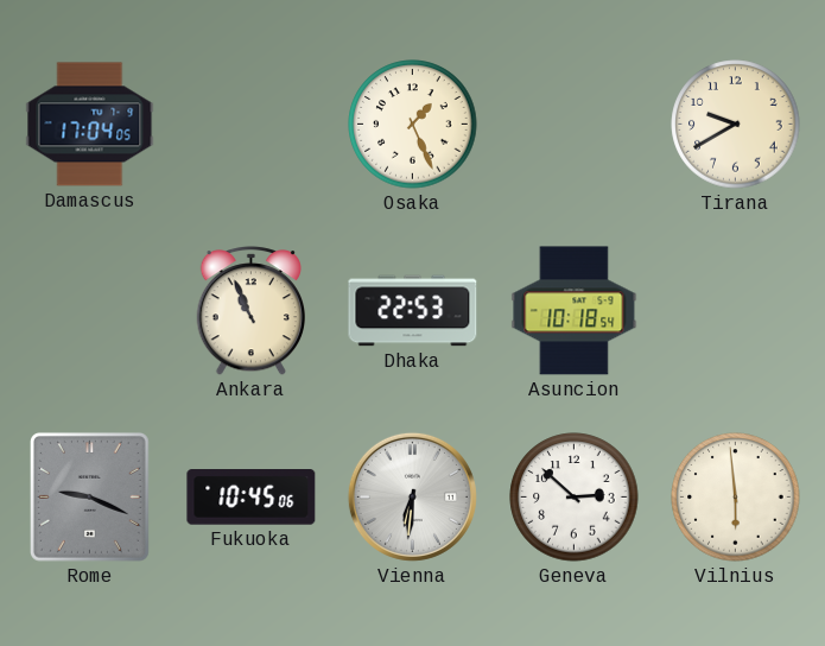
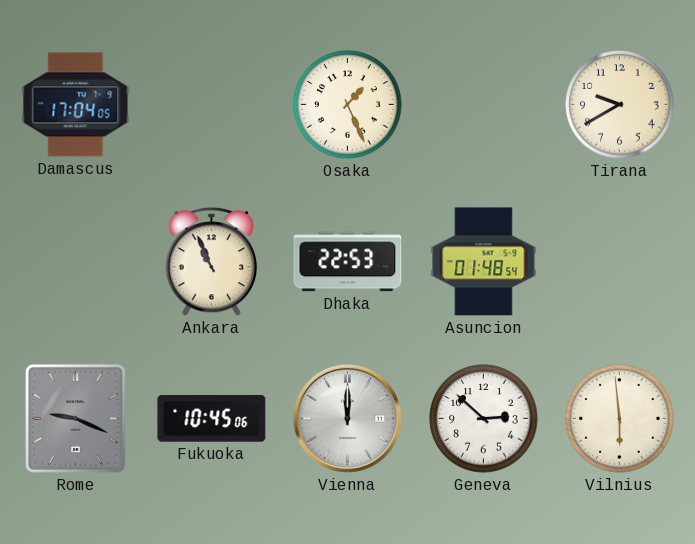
Asuncion: 10:18 -> 01:48 (484, 262)
Vienna: 6:31 -> 12:00 (347, 418)
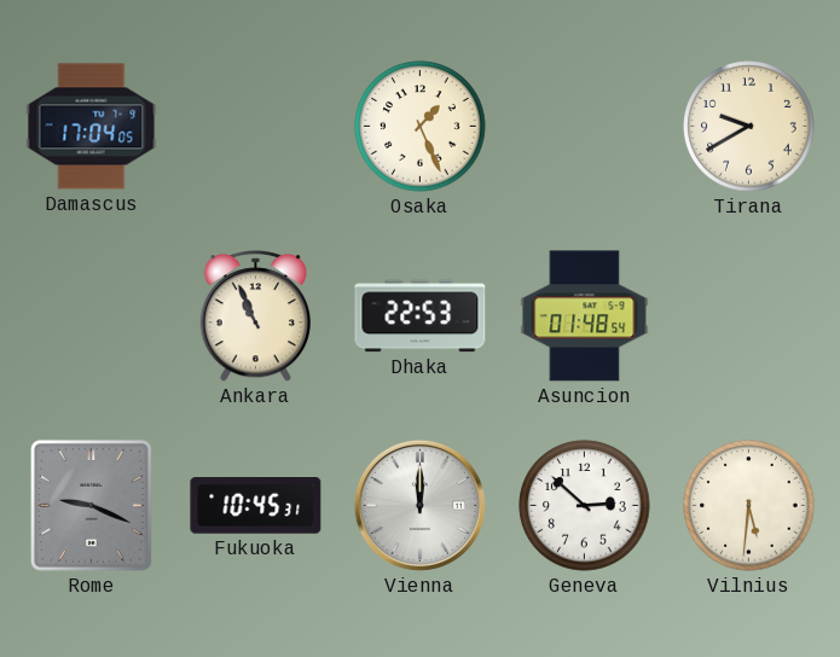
Fukuoka: 10:45:06 -> 10:45:31 (256, 506)
Vilnius: 5:59 -> 5:31 (749, 506)
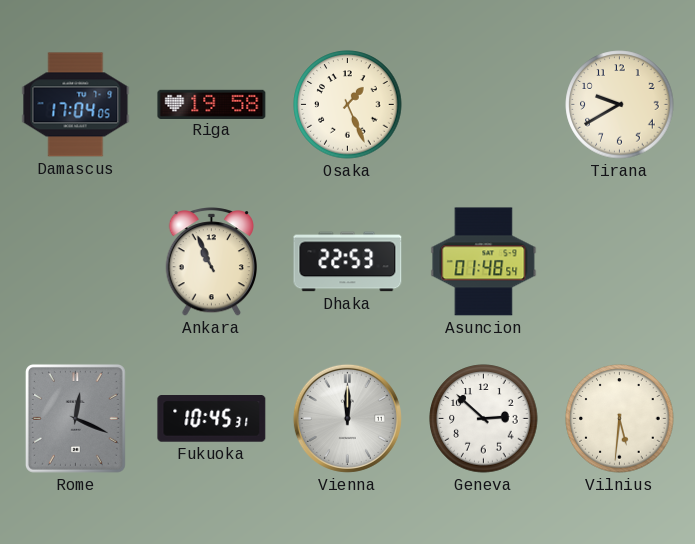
Riga: none -> 19:58 (212, 104)
Rome: 9:19 -> 12:19 (75, 418)
